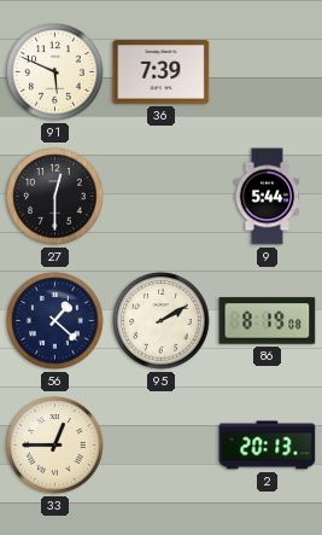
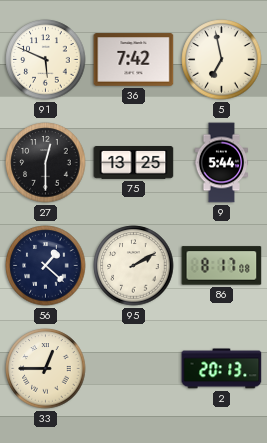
36: 7:39 -> 7:42 (134, 60)
5: none -> 6:58 (222, 60)
75: none -> 13:25 (134, 163)
86: 8:19 -> 8:17 (222, 266)
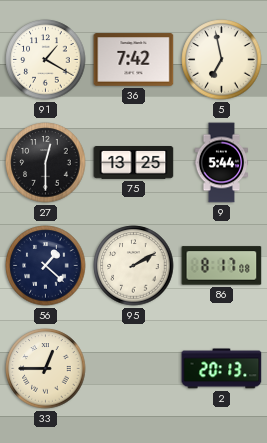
91: 5:49 -> 1:20 (46, 60)
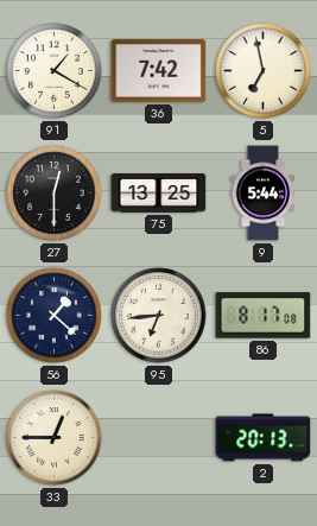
95: 2:10 -> 6:44 (159, 316)
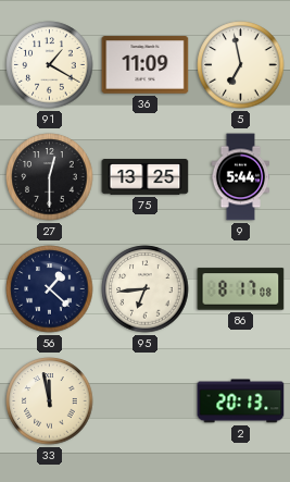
36: 7:42 -> 11:09 (146, 65)
33: 12:45 -> 11:58 (50, 401)
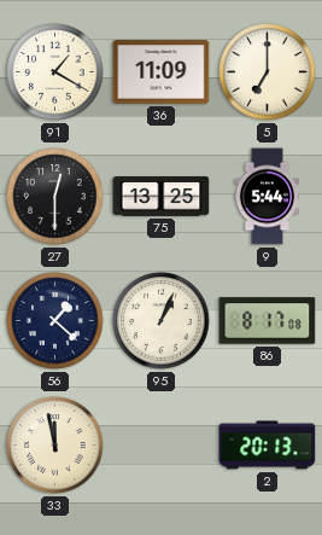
5: 6:58 -> 7:00 (268, 72)
95: 6:44 -> 1:04 (162, 321)
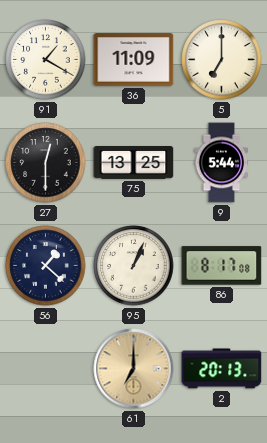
33: 11:58 -> none (55, 446)
61: none -> 7:00 (134, 369)
